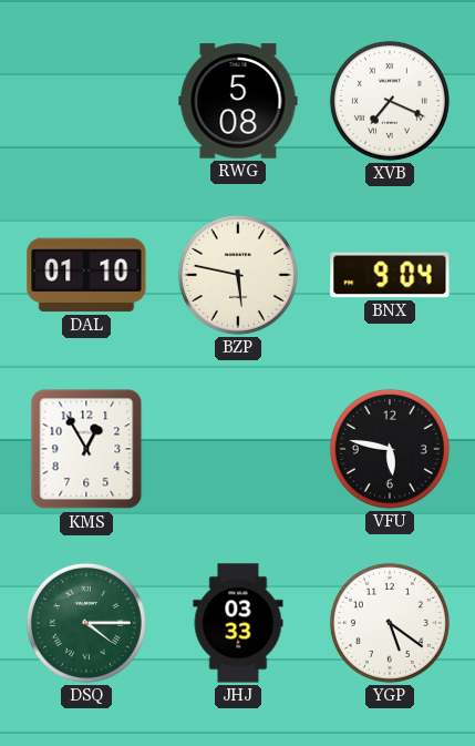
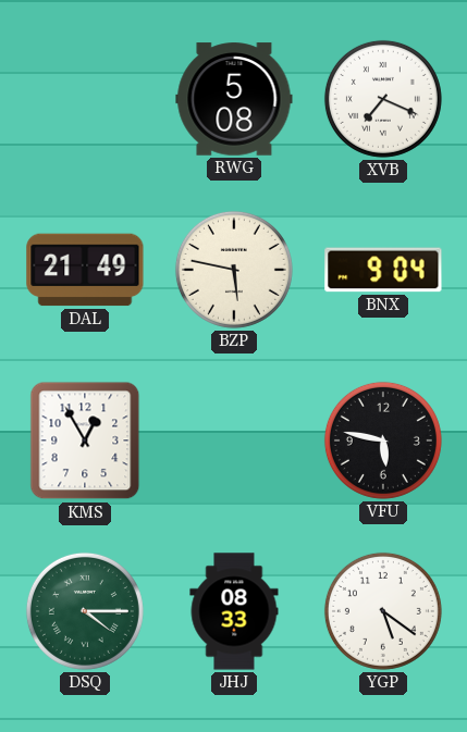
DAL: 01:10 -> 21:49 (85, 270)
JHJ: 03:33 -> 08:33 (234, 611)
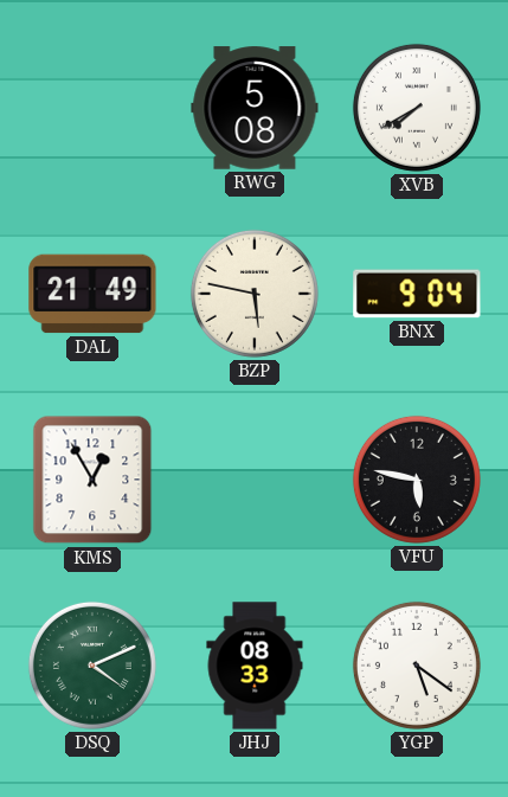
XVB: 7:19 -> 7:40 (417, 108)
DSQ: 4:15 -> 4:11 (92, 666)
